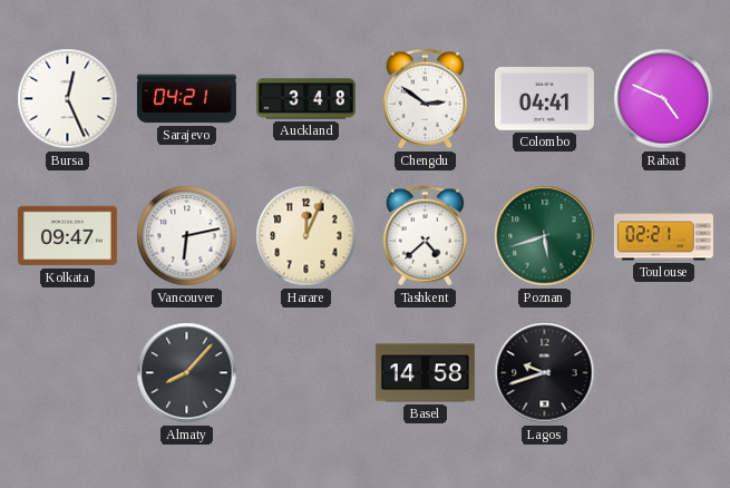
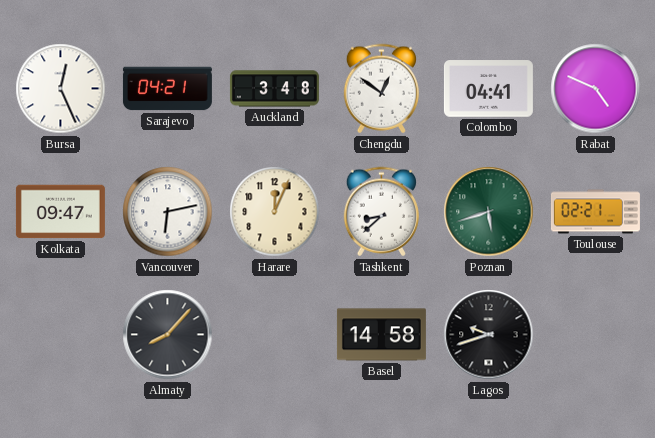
Chengdu: 2:51 -> 12:51 (381, 89)
Tashkent: 4:38 -> 8:38 (381, 212)
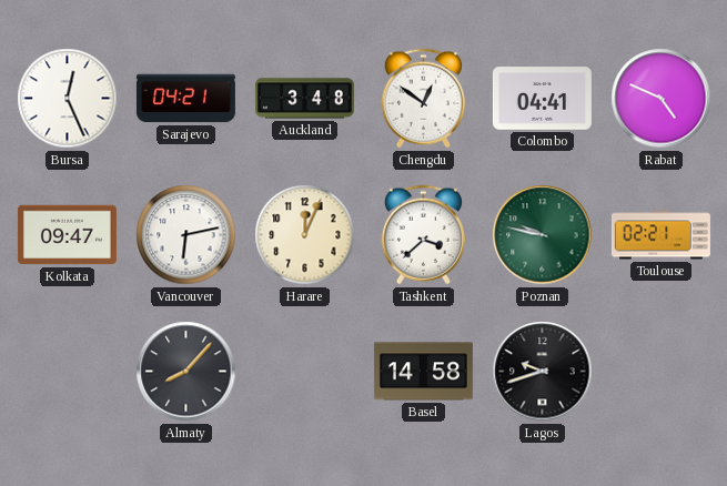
Tashkent: 8:38 -> 3:38 (423, 235)
Poznan: 5:42 -> 9:47 (543, 235)
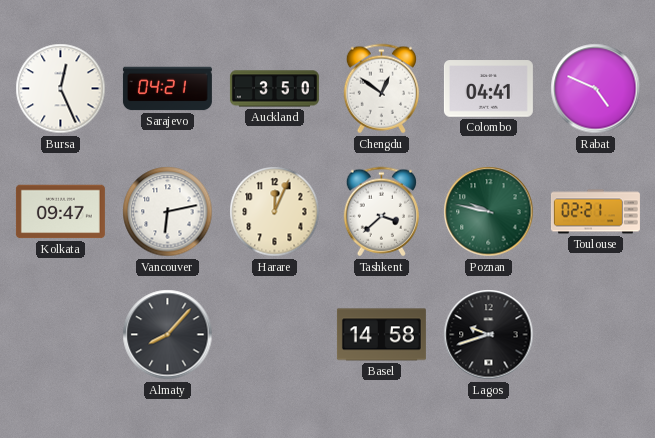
Auckland: 3:48 -> 3:50 (274, 89)
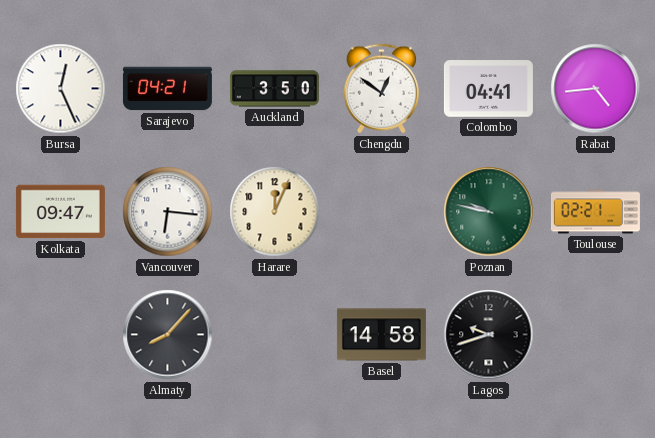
Rabat: 4:49 -> 4:44 (596, 89)
Vancouver: 6:13 -> 6:16 (168, 212)
Tashkent: 3:38 -> none (381, 212)
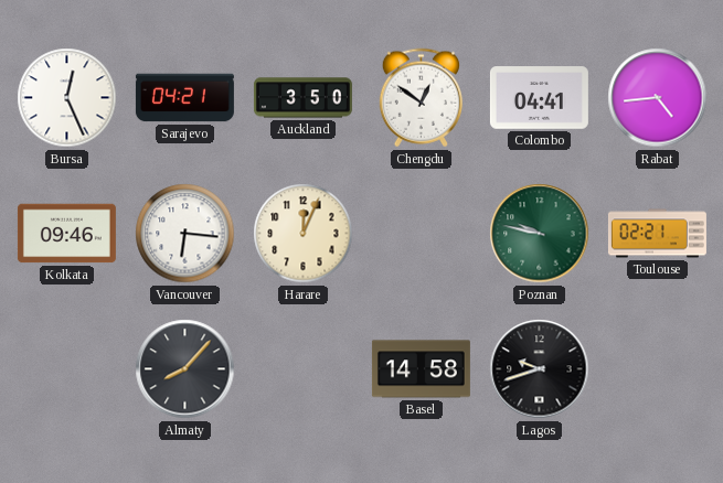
Kolkata: 09:47 -> 09:46 (66, 234)
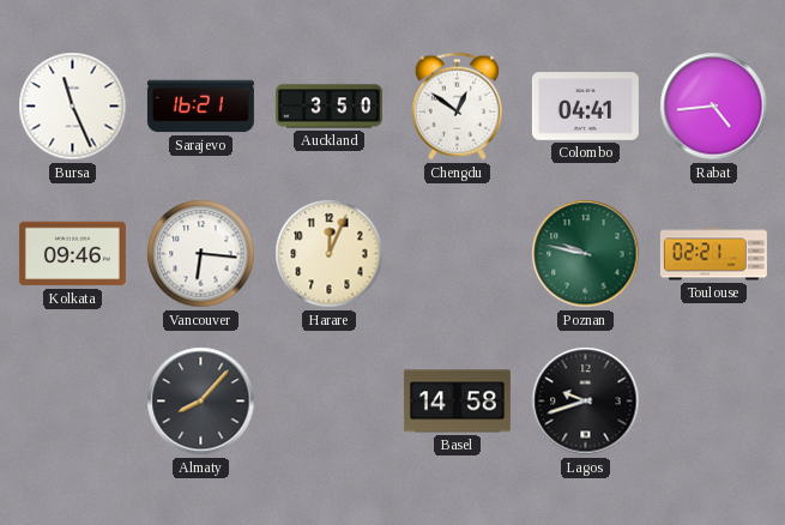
Bursa: 12:26 -> 11:26 (73, 107)
Sarajevo: 04:21 -> 16:21 (200, 107)
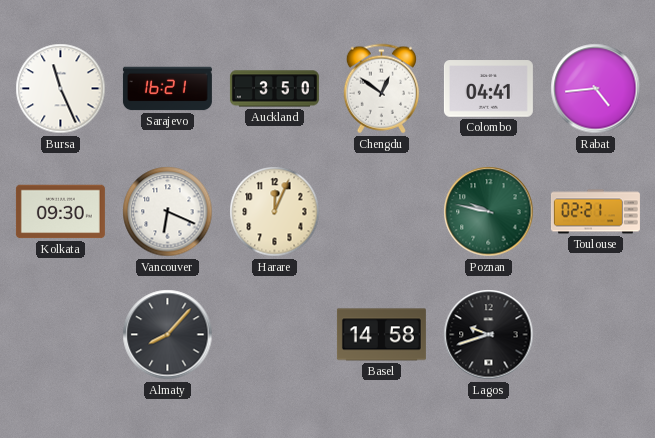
Kolkata: 09:46 -> 09:30 (60, 212)
Vancouver: 6:16 -> 6:19 (168, 212)
